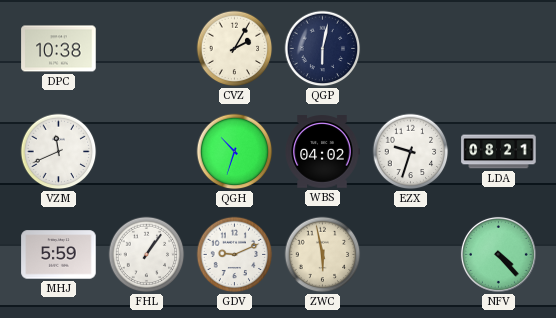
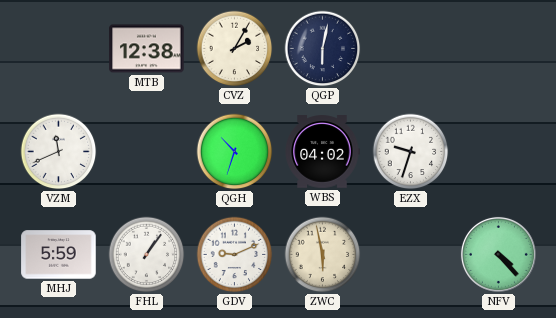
DPC: 10:38 -> none (59, 49)
MTB: none -> 12:38 (147, 49)
LDA: 08:21 -> none (499, 152)
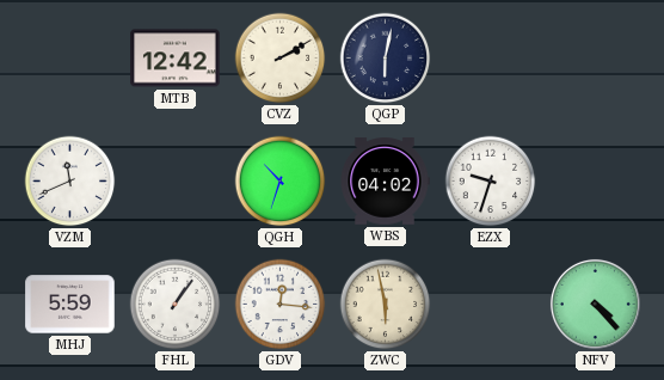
MTB: 12:38 -> 12:42 (176, 59)
CVZ: 2:05 -> 2:10 (281, 59)
GDV: 9:11 -> 12:16 (281, 305)
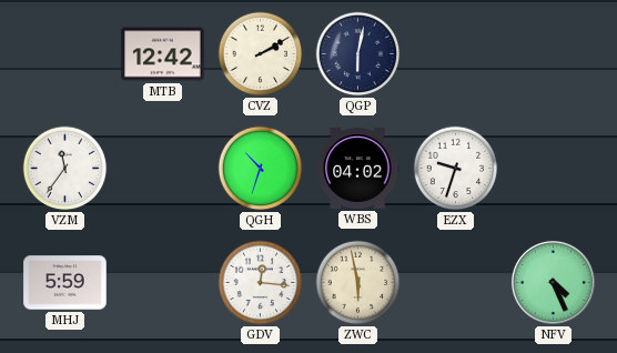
VZM: 11:41 -> 11:36 (65, 169)
FHL: 1:06 -> none (176, 305)
NFV: 4:23 -> 4:26 (553, 282)
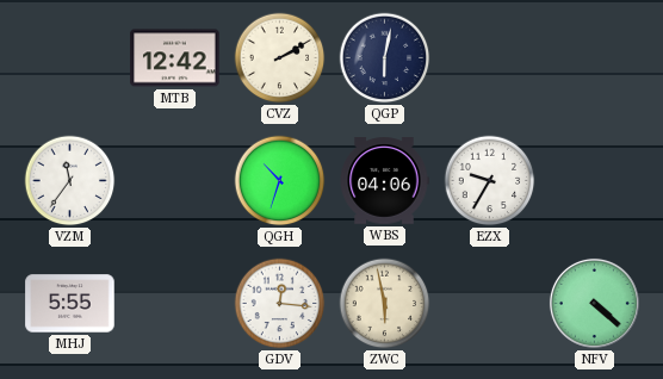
WBS: 04:02 -> 04:06 (384, 181)
EZX: 9:33 -> 9:35 (490, 181)
MHJ: 5:59 -> 5:55 (70, 304)
NFV: 4:26 -> 4:22 (594, 303)
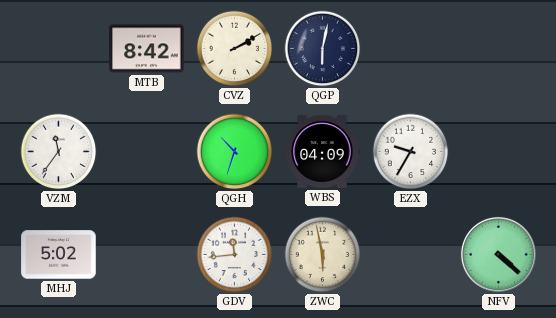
MTB: 12:42 -> 8:42 (147, 49)
WBS: 04:06 -> 04:09 (322, 152)
MHJ: 5:55 -> 5:02 (59, 255)
GDV: 12:16 -> 11:44 (235, 255)
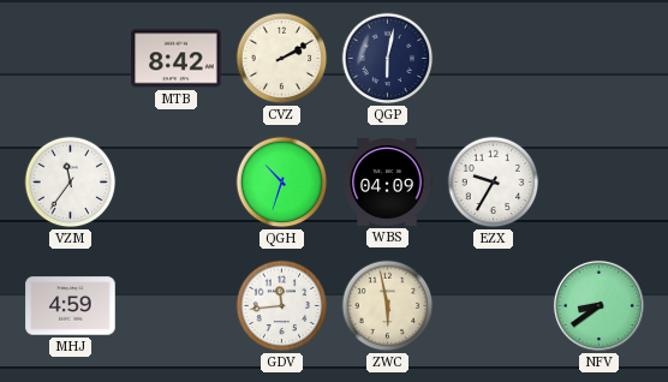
MHJ: 5:02 -> 4:59 (71, 306)
NFV: 4:22 -> 8:39 (598, 305)
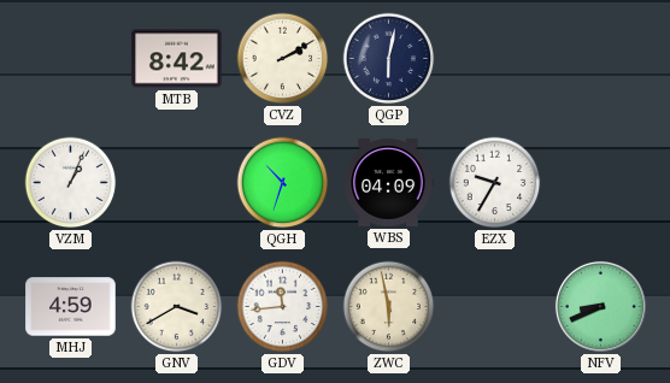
VZM: 11:36 -> 1:04 (71, 183)
GNV: none -> 3:40 (177, 307)
NFV: 8:39 -> 8:41 (600, 306)
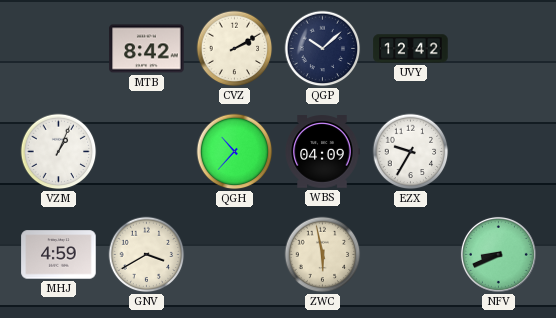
QGP: 6:02 -> 10:08 (323, 49)
UVY: none -> 12:42 (411, 49)
QGH: 10:33 -> 10:37 (235, 152)
GDV: 11:44 -> none (283, 307)
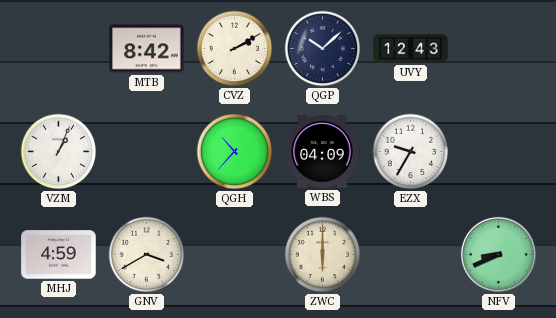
UVY: 12:42 -> 12:43 (411, 49)
ZWC: 5:58 -> 6:00 (323, 255)
